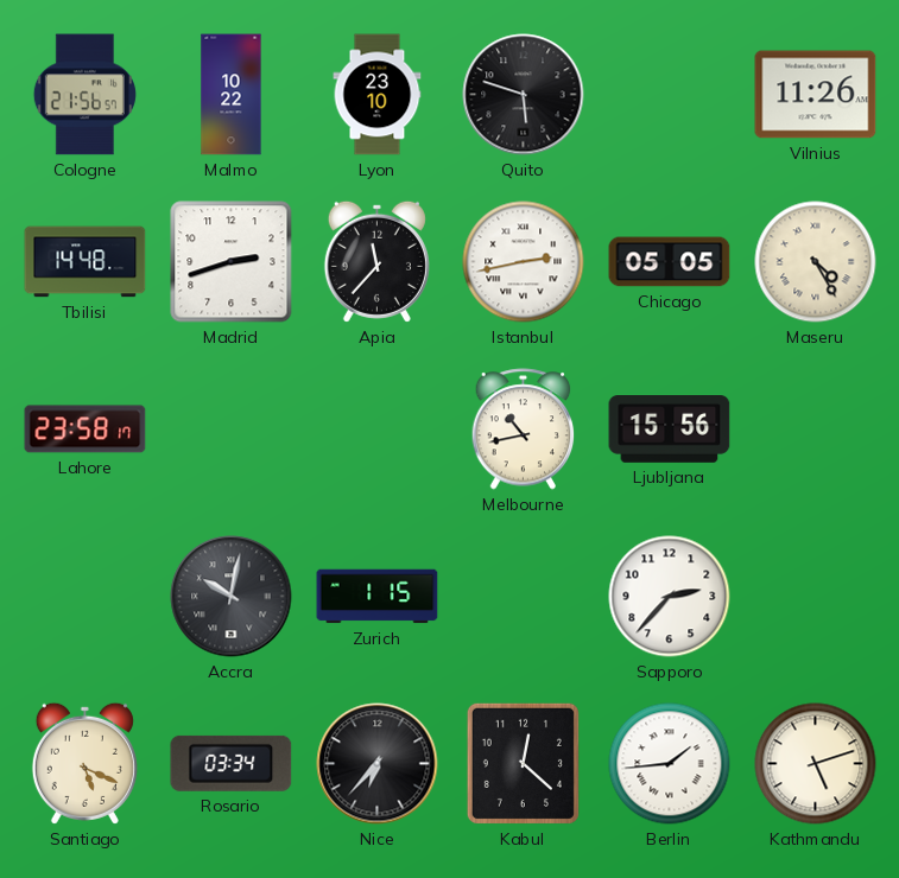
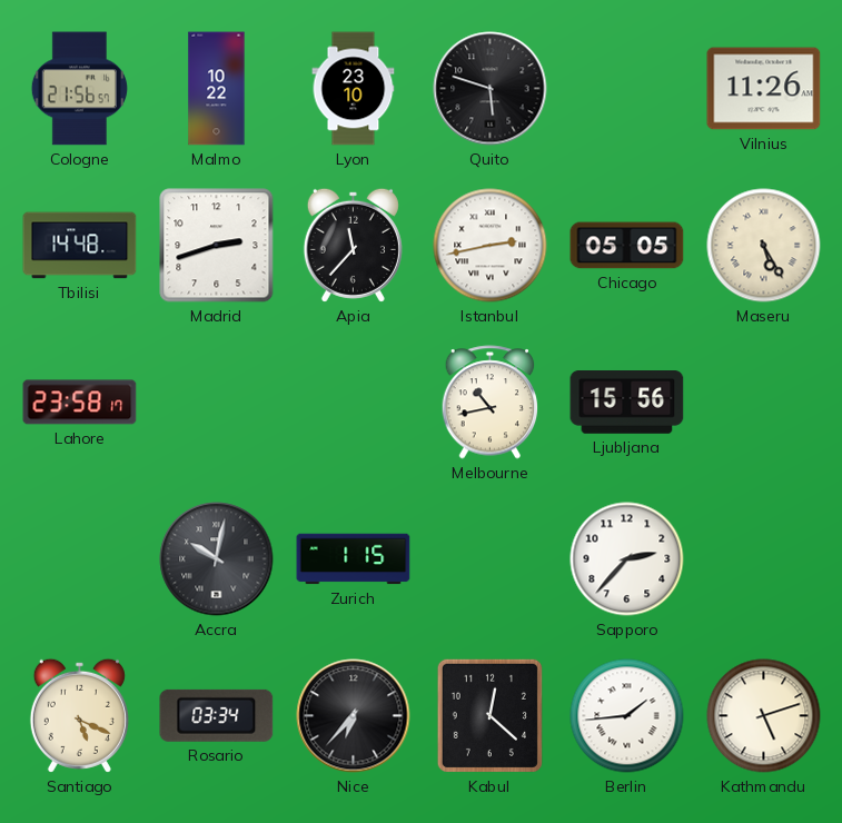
Maseru: 4:25 -> 5:25 (764, 246)
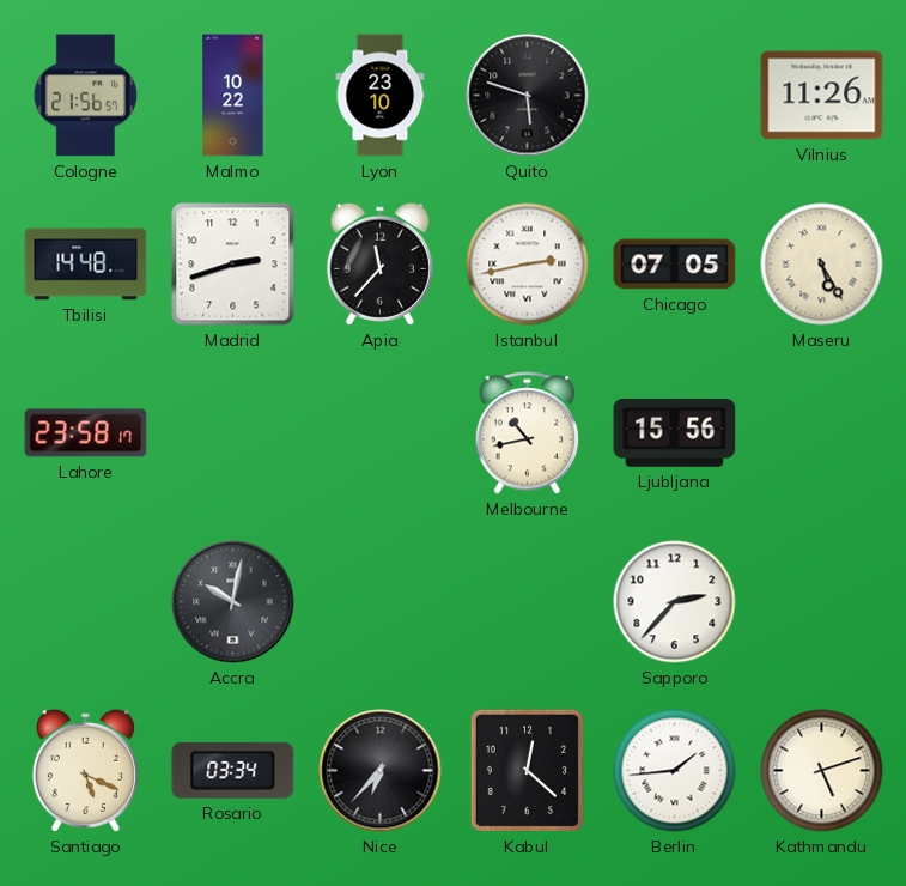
Chicago: 05:05 -> 07:05 (675, 265)
Zurich: 1:15 -> none (354, 559)
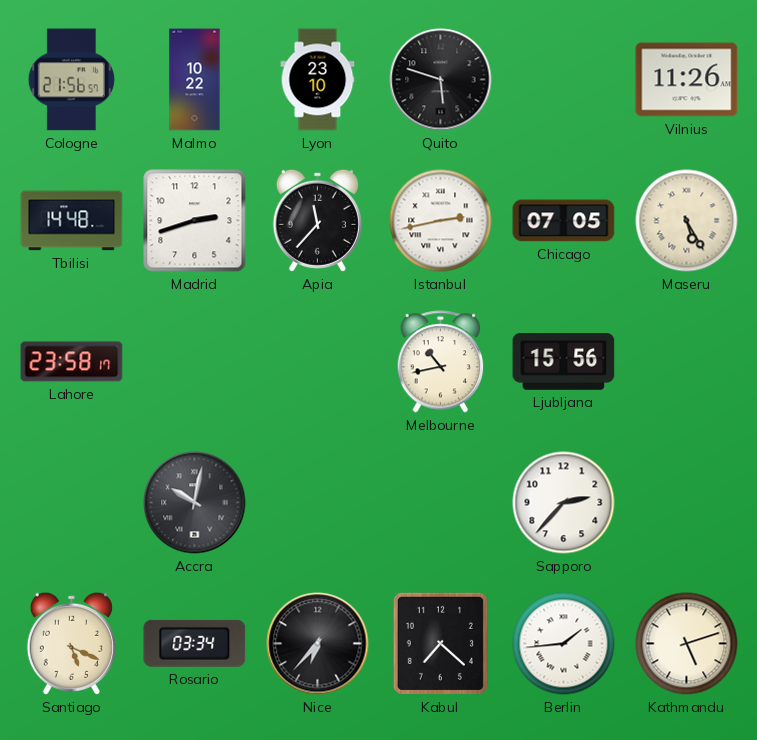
Kabul: 12:22 -> 7:22 (440, 643)
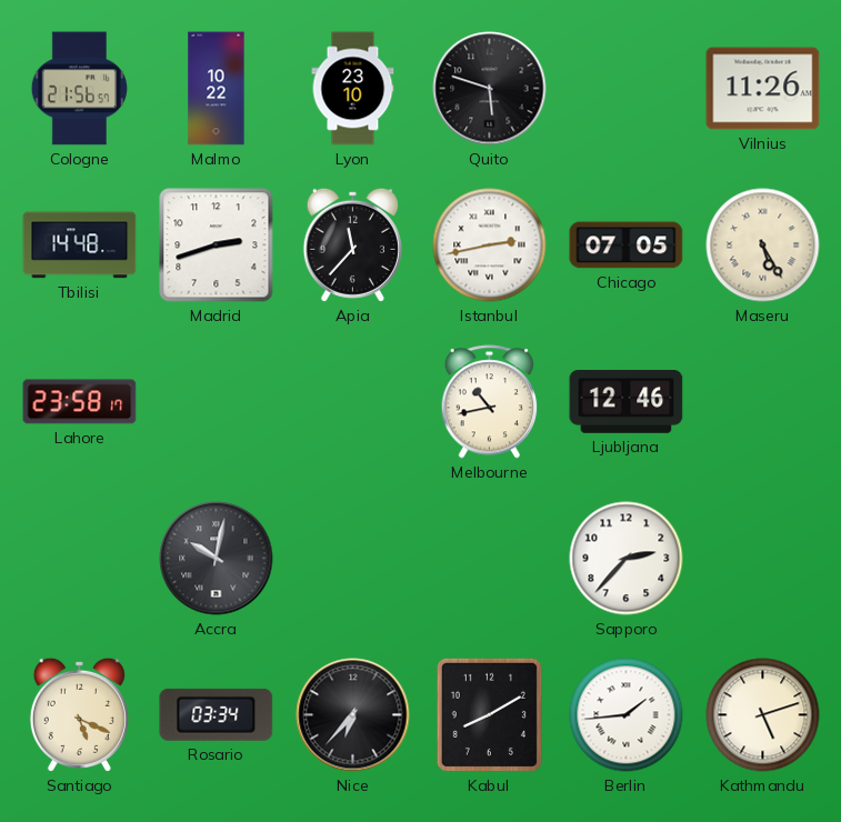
Ljubljana: 15:56 -> 12:46 (627, 402)
Kabul: 7:22 -> 8:10 (489, 714)
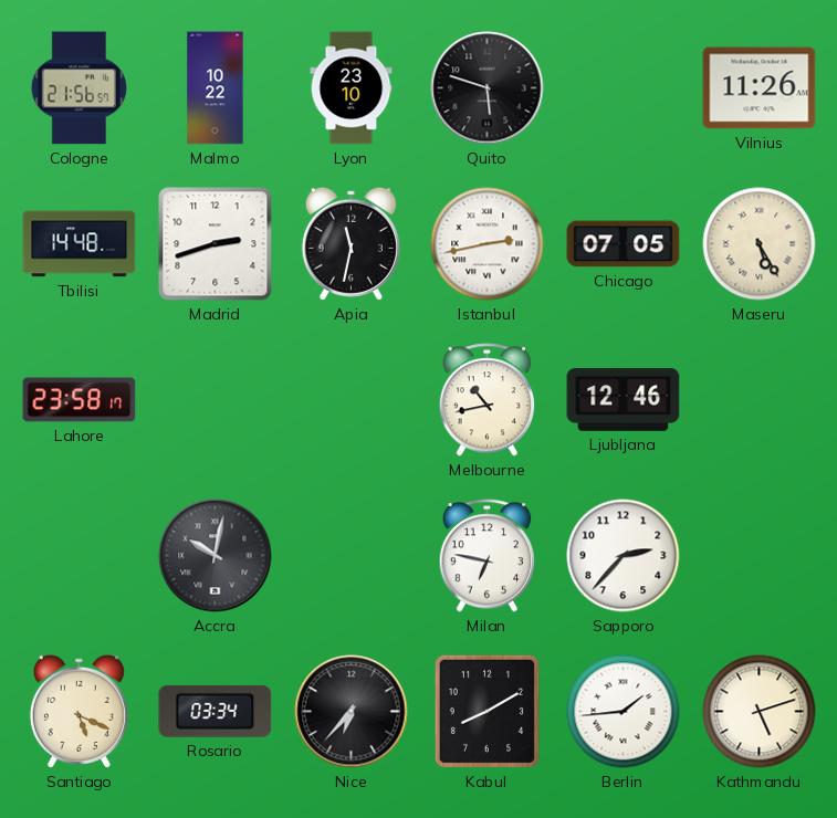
Apia: 11:37 -> 11:32 (351, 243)
Milan: none -> 6:47 (488, 556)
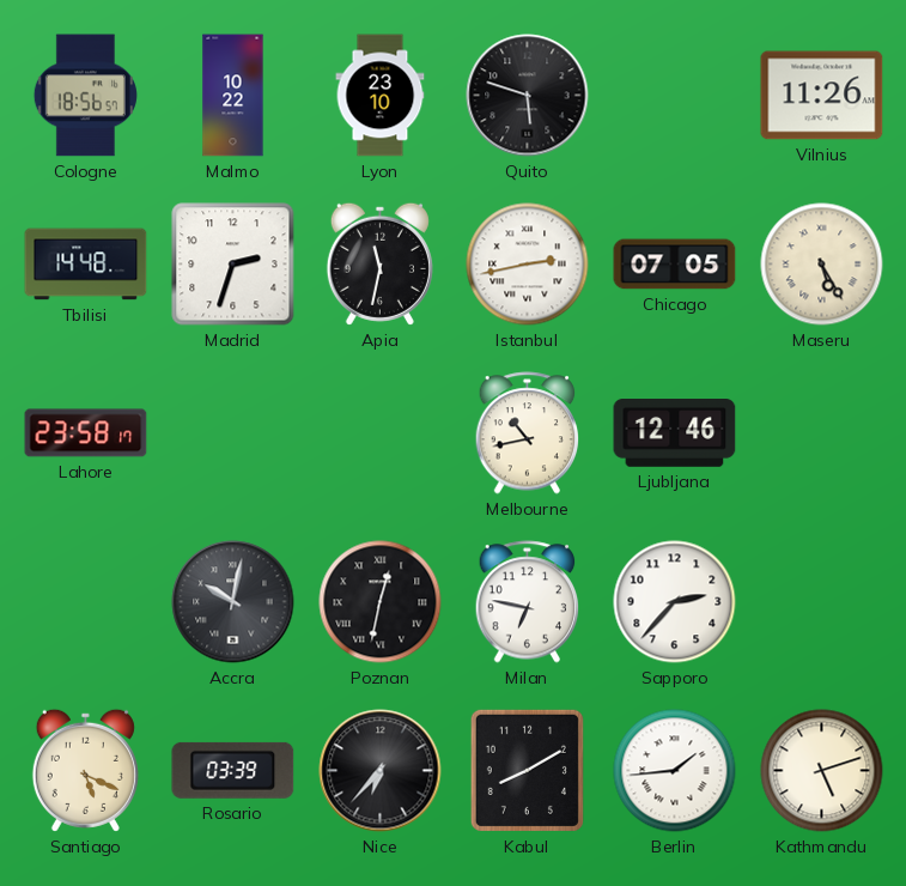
Cologne: 21:56 -> 18:56 (85, 96)
Madrid: 2:42 -> 2:33 (233, 265)
Poznan: none -> 12:32 (381, 602)
Rosario: 03:34 -> 03:39 (233, 770)
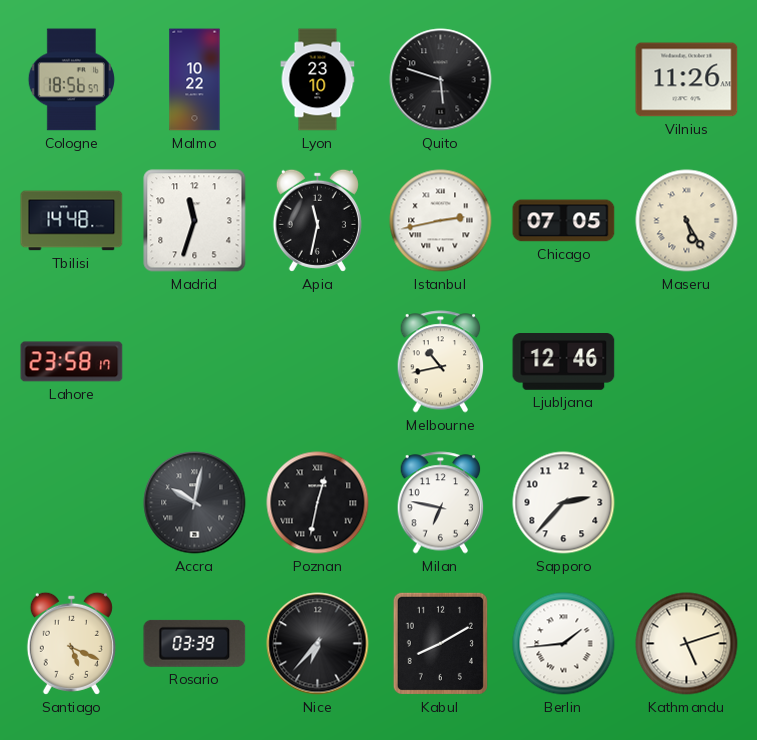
Madrid: 2:33 -> 11:33 (195, 221)
